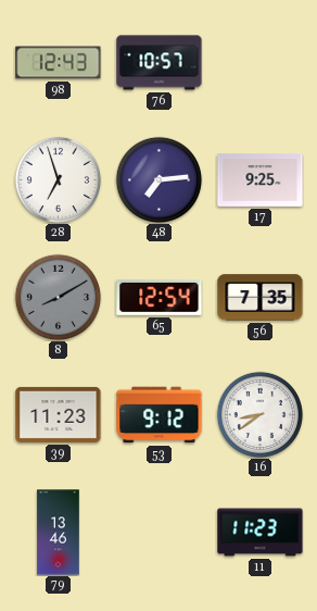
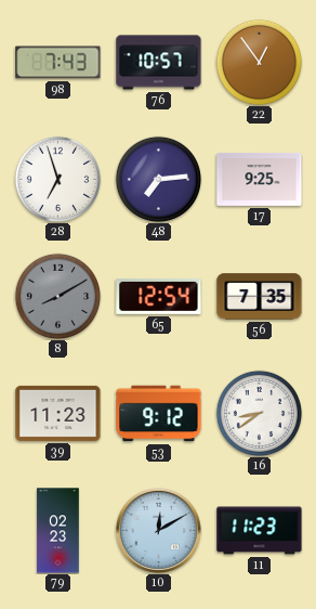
98: 12:43 -> 7:43 (58, 63)
22: none -> 12:54 (259, 62)
79: 13:46 -> 02:23 (58, 531)
10: none -> 12:10 (158, 530)
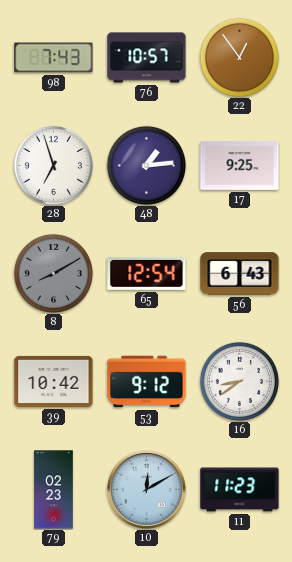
48: 7:14 -> 1:14 (146, 165)
56: 7:35 -> 6:43 (240, 274)
39: 11:23 -> 10:42 (54, 381)
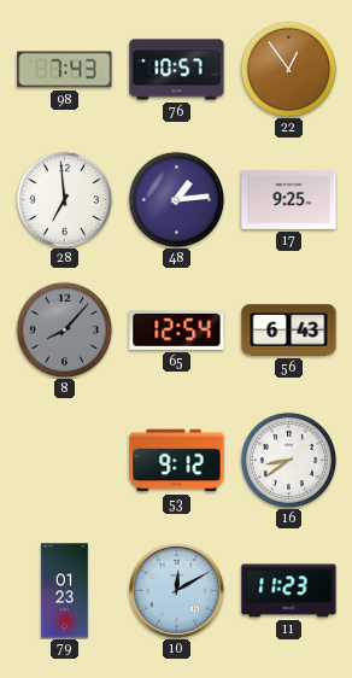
28: 6:57 -> 6:59 (64, 199)
8: 8:10 -> 8:07 (64, 329)
39: 10:42 -> none (54, 381)
79: 02:23 -> 01:23 (65, 591)
